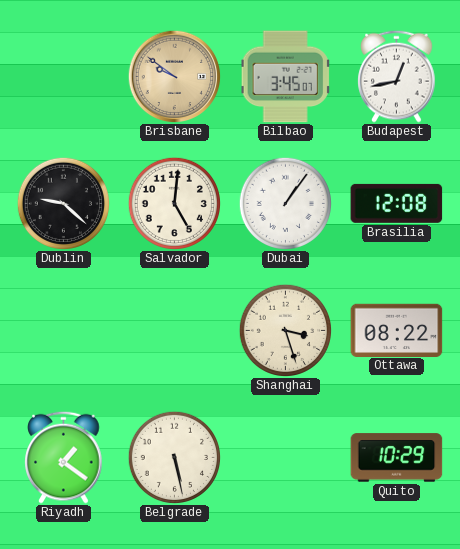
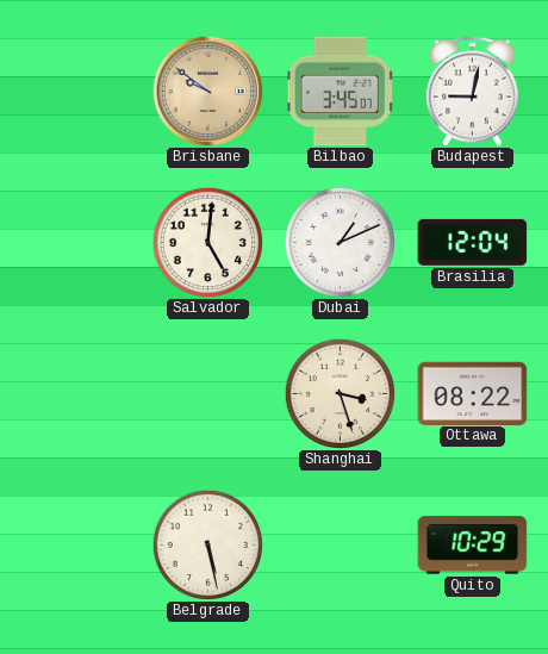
Budapest: 12:43 -> 9:02 (473, 91)
Dublin: 9:22 -> none (63, 203)
Dubai: 1:06 -> 1:11 (340, 242)
Brasilia: 12:08 -> 12:04 (473, 242)
Riyadh: 1:21 -> none (64, 457)
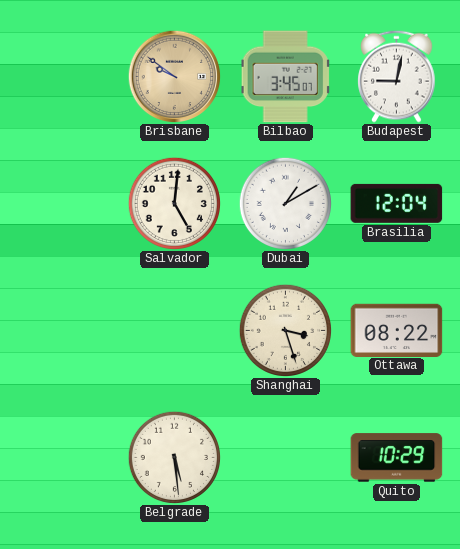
Dubai: 1:11 -> 1:10 (285, 203)
Belgrade: 5:28 -> 5:29 (174, 457)
